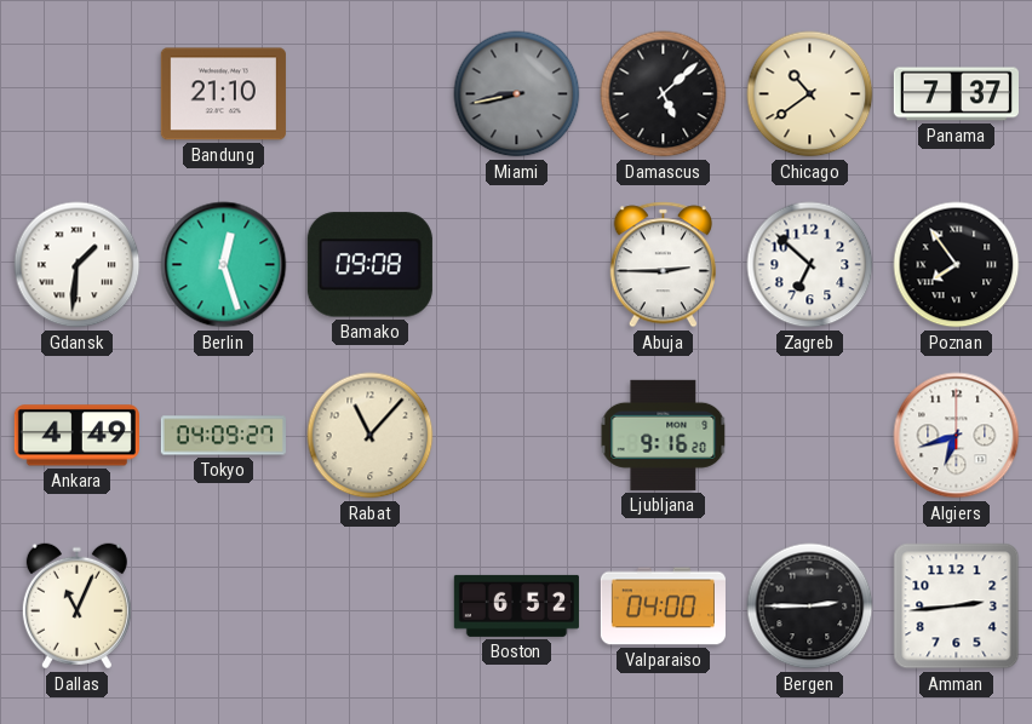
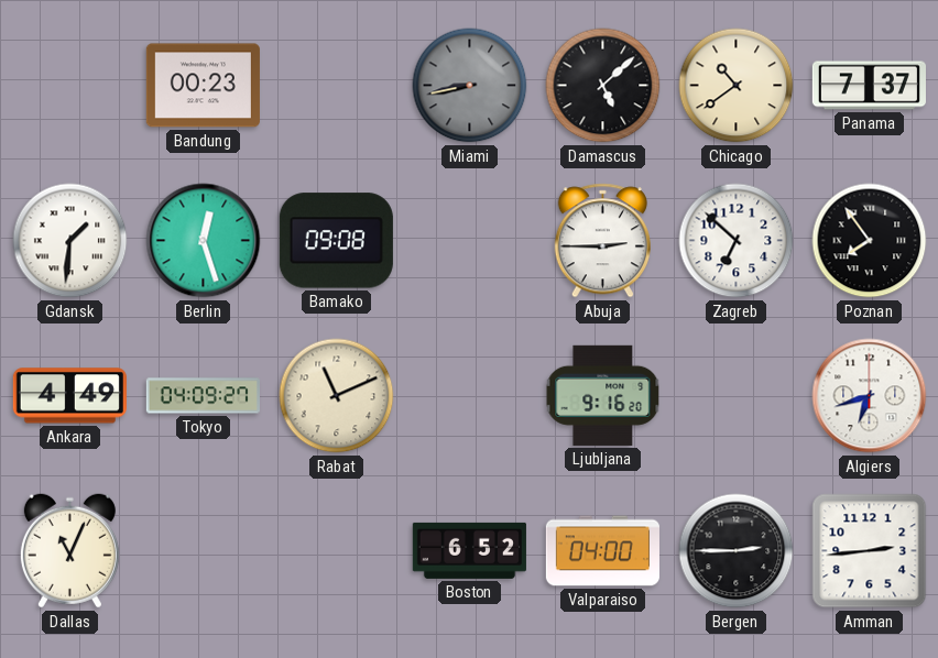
Bandung: 21:10 -> 00:23 (203, 86)
Rabat: 11:07 -> 11:11 (337, 396)
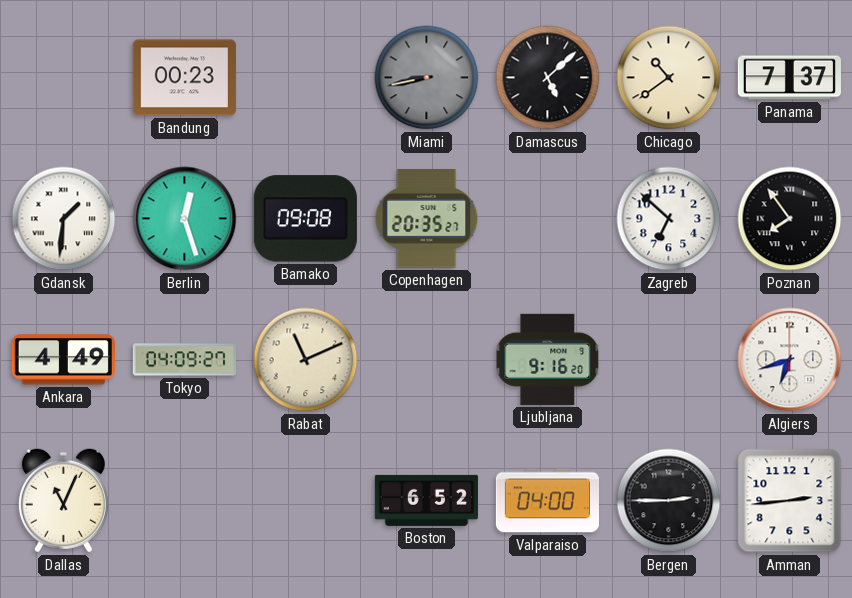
Copenhagen: none -> 20:35 (427, 219)
Abuja: 2:45 -> none (602, 241)
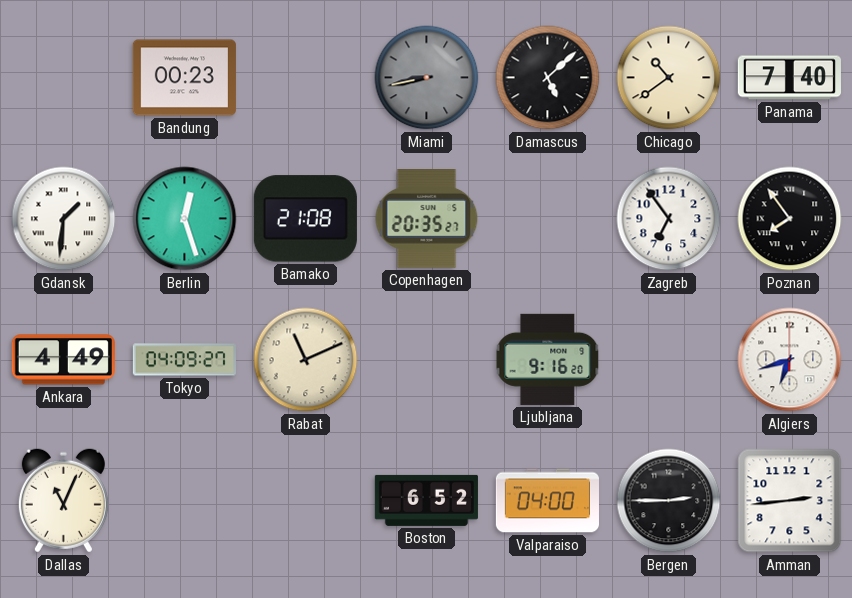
Panama: 7:37 -> 7:40 (789, 78)
Bamako: 09:08 -> 21:08 (305, 219)
Zagreb: 6:52 -> 6:54 (669, 219)
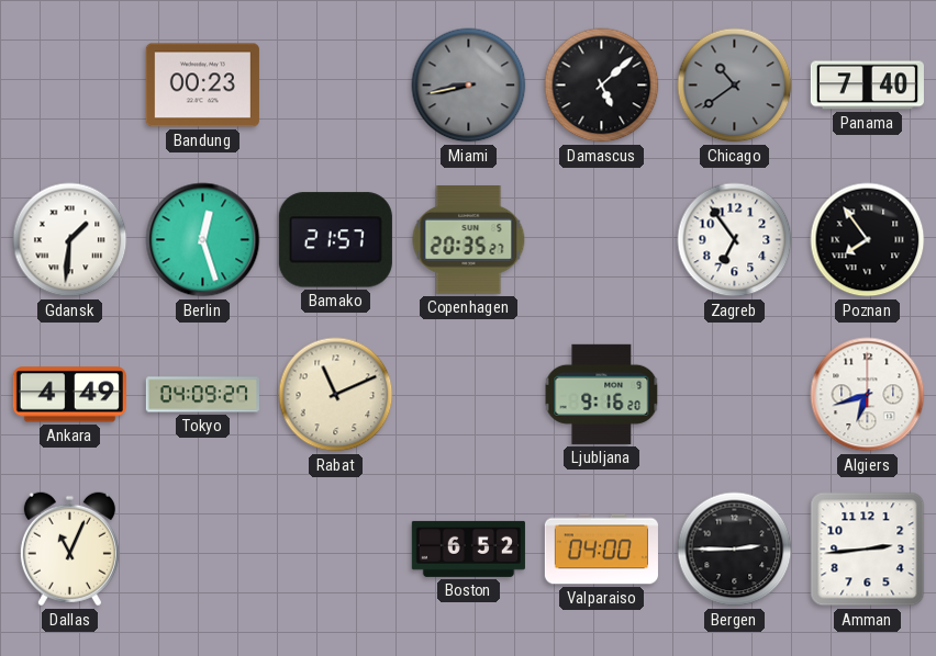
Chicago dial: cream -> grey (735, 86)
Bamako: 21:08 -> 21:57 (335, 240)
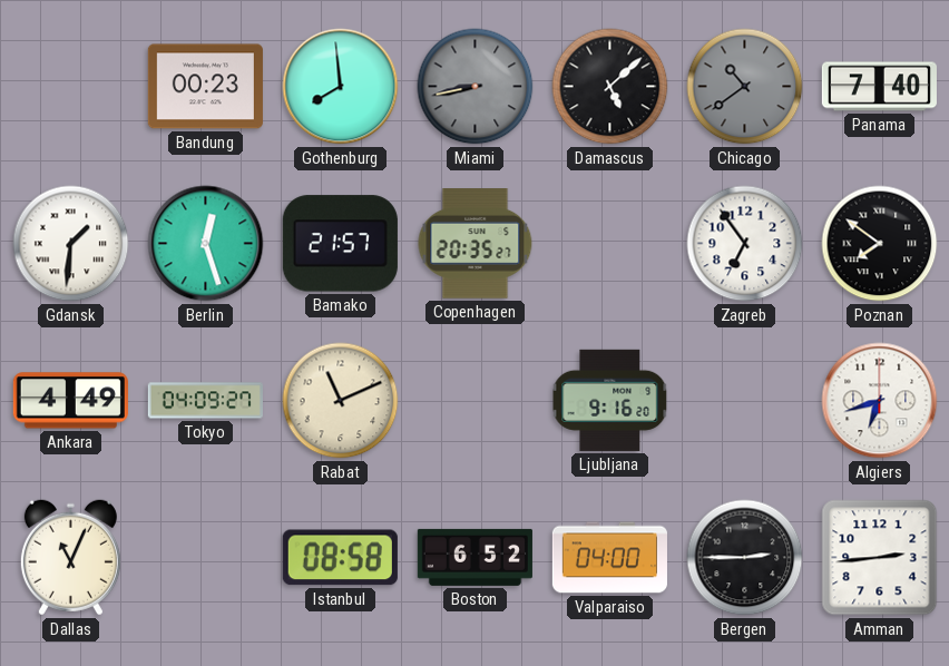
Gothenburg: none -> 7:59 (341, 87)
Poznan: 7:54 -> 7:51 (880, 244)
Istanbul: none -> 08:58 (340, 558)
